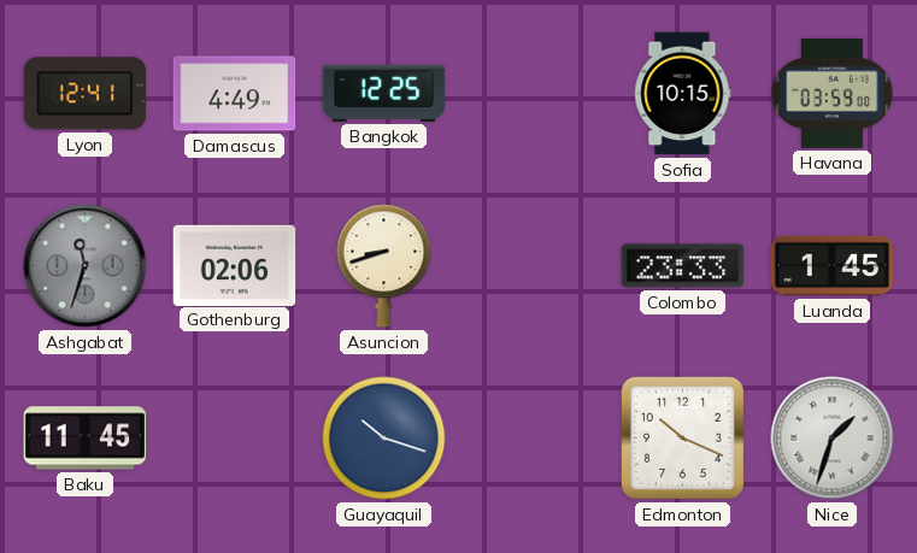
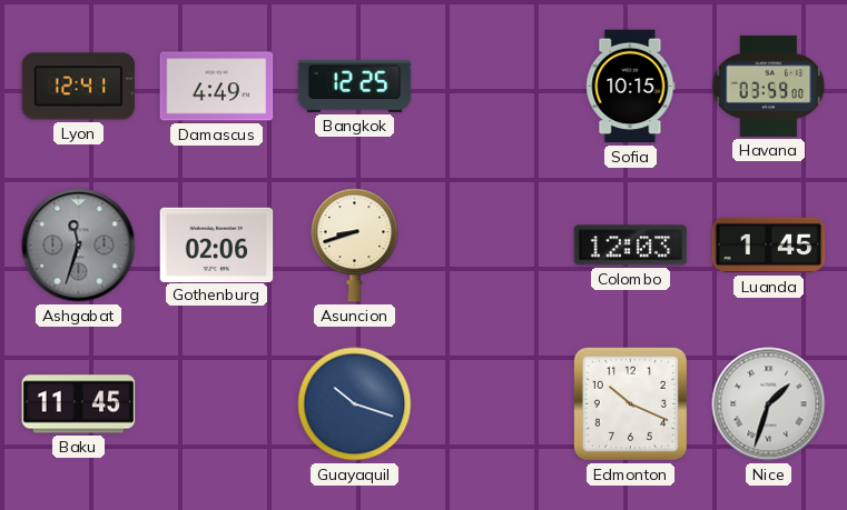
Colombo: 23:33 -> 12:03 (631, 246)
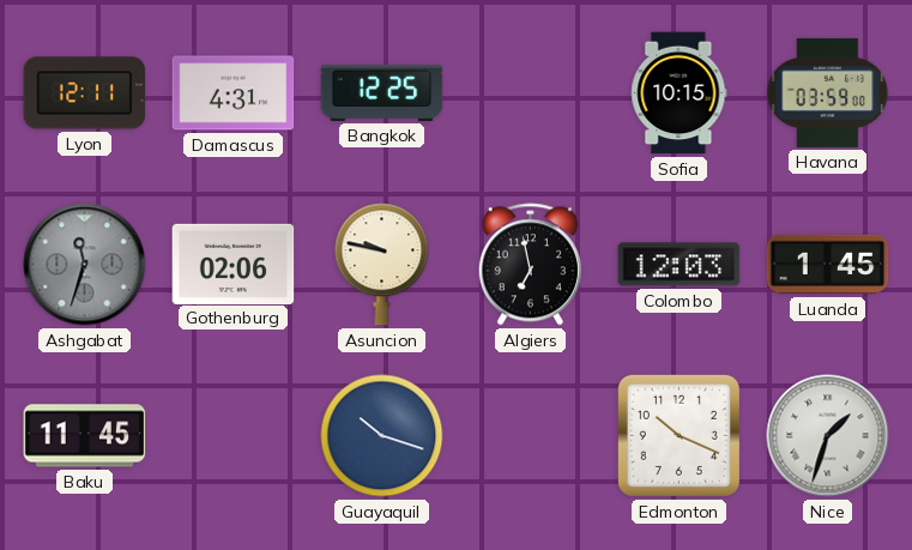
Lyon: 12:41 -> 12:11 (85, 93)
Damascus: 4:49 -> 4:31 (234, 93)
Asuncion: 8:42 -> 9:47 (382, 265)
Algiers: none -> 6:58 (530, 265)
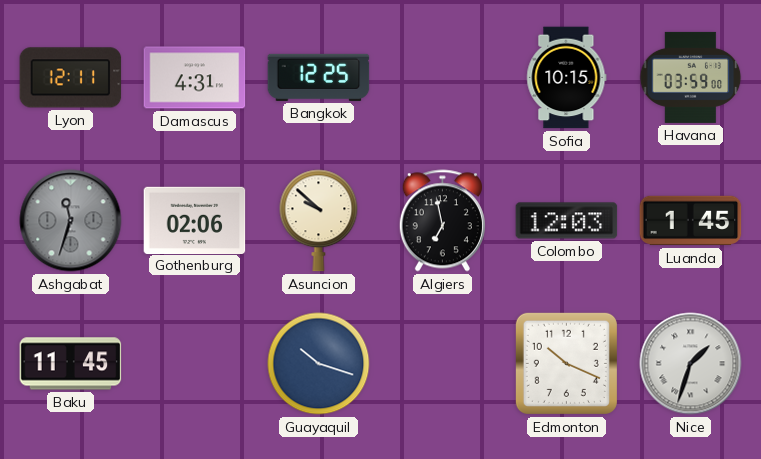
Asuncion: 9:47 -> 9:52 (319, 221)
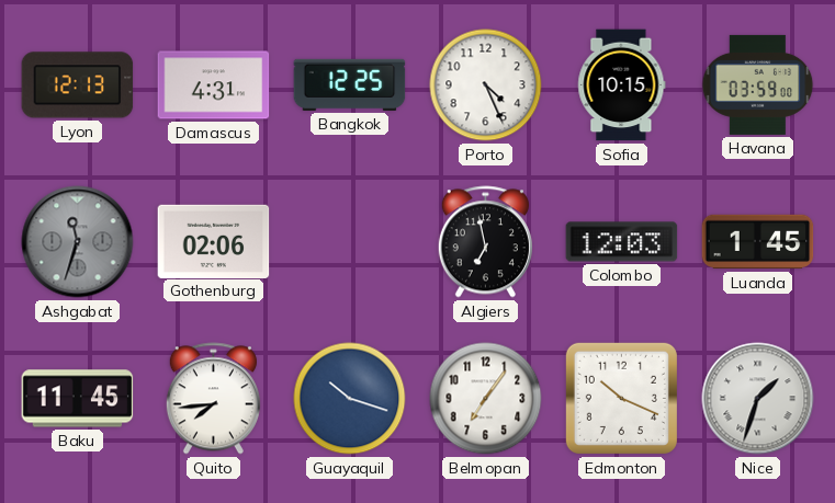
Lyon: 12:11 -> 12:13 (78, 85)
Porto: none -> 4:26 (486, 85)
Asuncion: 9:52 -> none (319, 221)
Quito: none -> 7:44 (213, 399)
Belmopan: none -> 7:06 (486, 399)
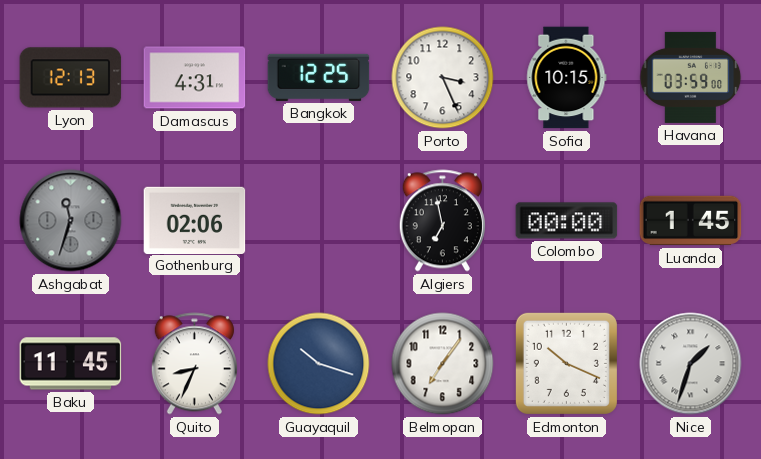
Porto: 4:26 -> 3:26 (443, 78)
Colombo: 12:03 -> 00:00 (567, 221)
Quito: 7:44 -> 8:34 (194, 364)
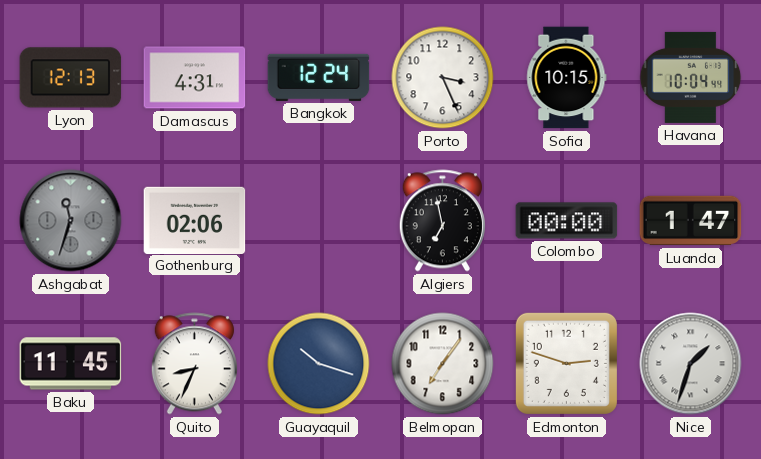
Bangkok: 12:25 -> 12:24 (319, 77)
Havana: 03:59 -> 10:04 (691, 77)
Luanda: 1:45 -> 1:47 (691, 221)
Edmonton: 10:19 -> 2:48 (566, 363)
